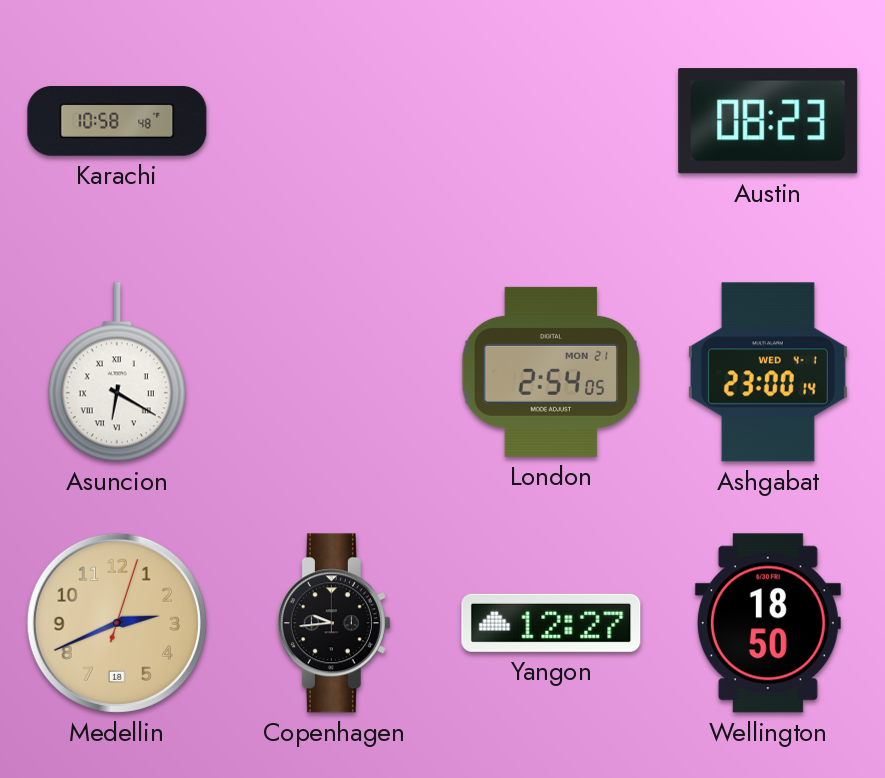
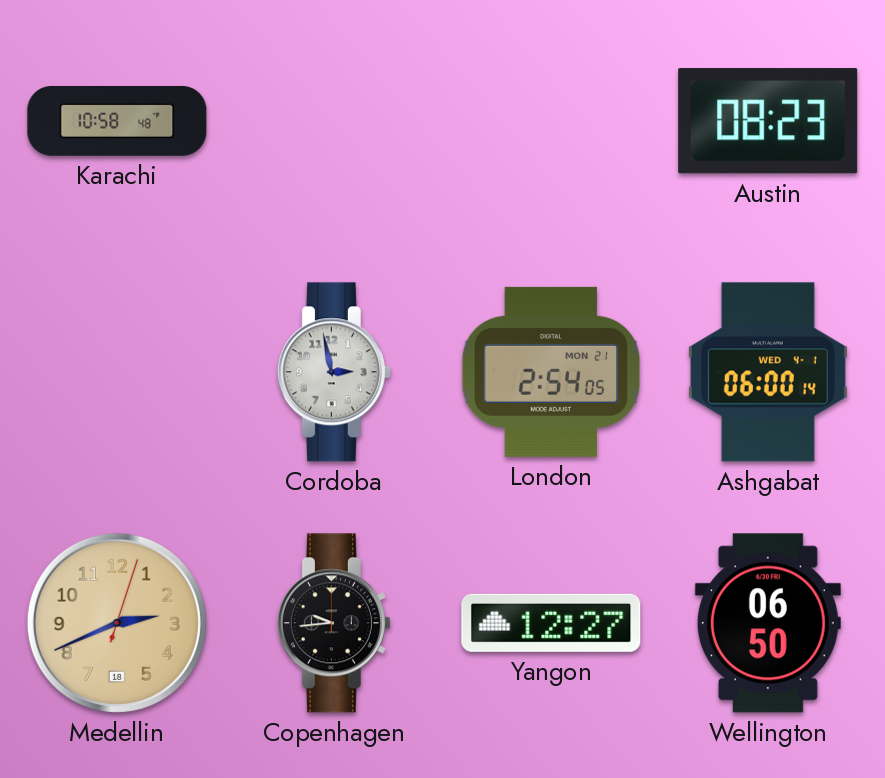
Asuncion: 6:20 -> none (117, 372)
Cordoba: none -> 2:58 (334, 372)
Ashgabat: 23:00 -> 06:00 (768, 372)
Wellington: 18:50 -> 06:50 (768, 623)
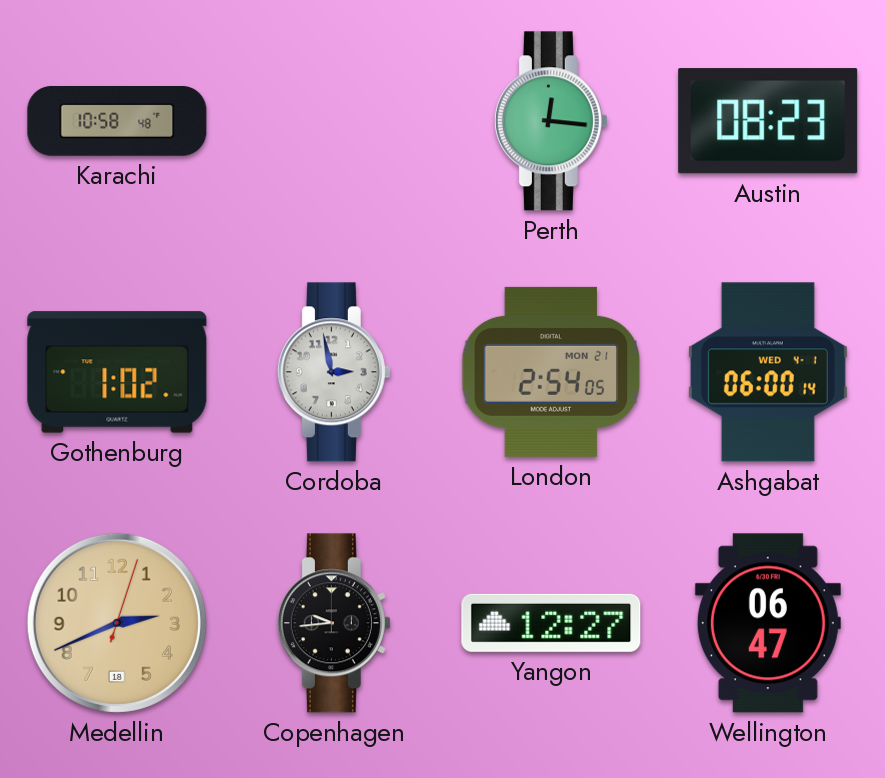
Perth: none -> 12:16 (551, 121)
Gothenburg: none -> 1:02 (117, 372)
Wellington: 06:50 -> 06:47 (768, 623)
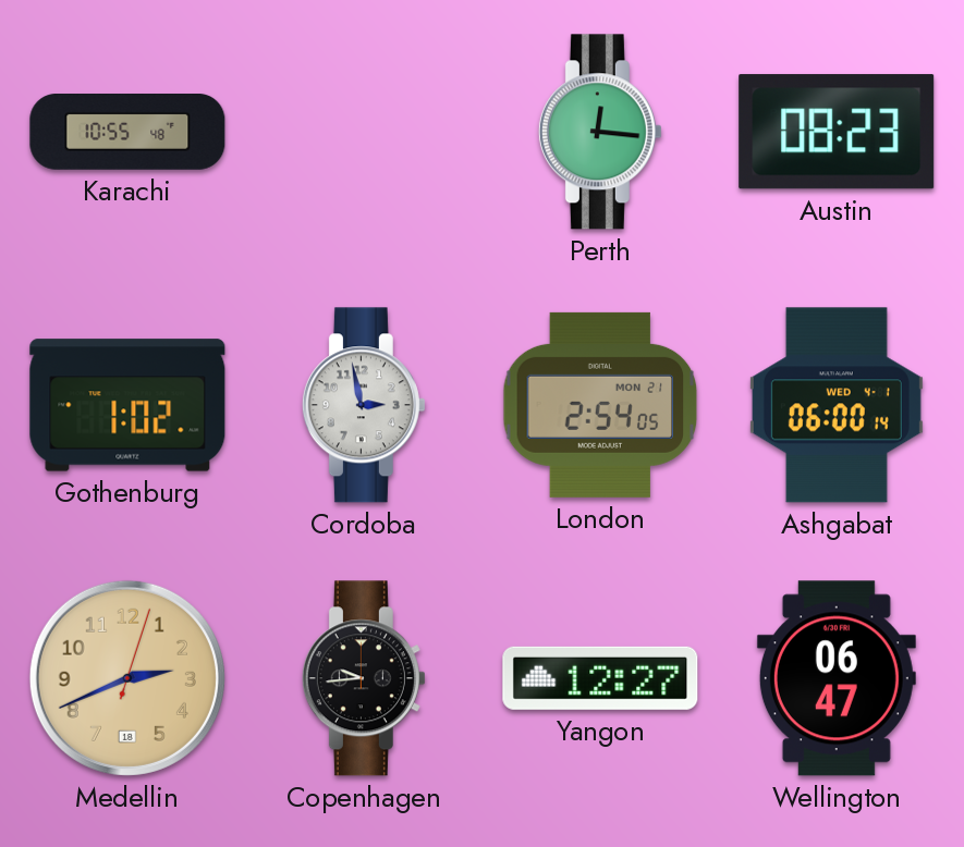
Karachi: 10:58 -> 10:55 (127, 133)
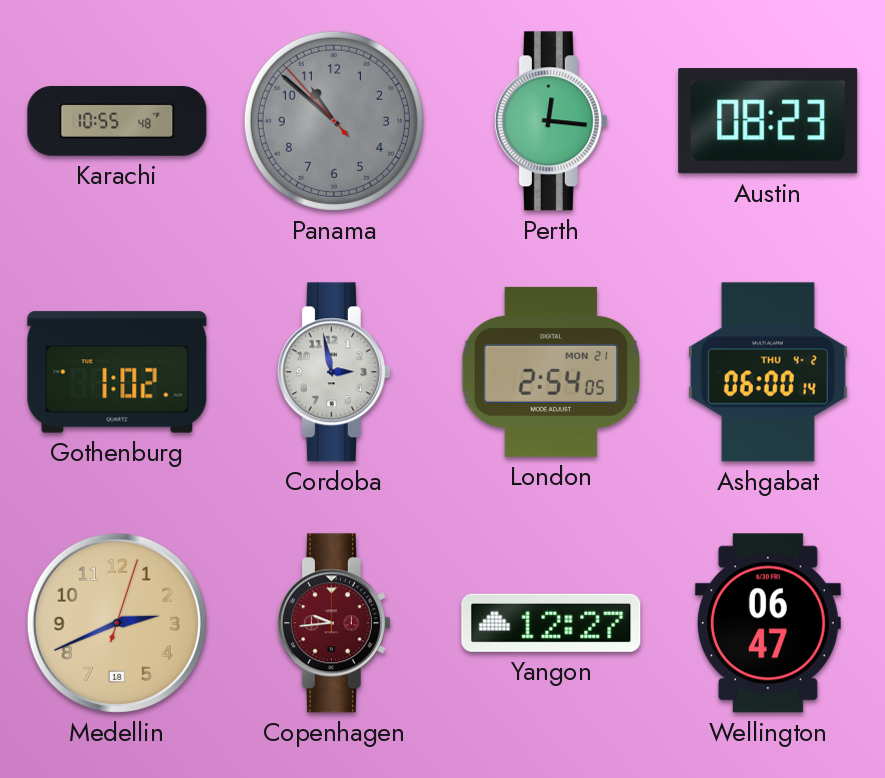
Panama: none -> 10:51 (334, 121)
Ashgabat date: WED 4-1 -> THU 4-2 (768, 372)
Copenhagen dial: black -> burgundy (334, 623)
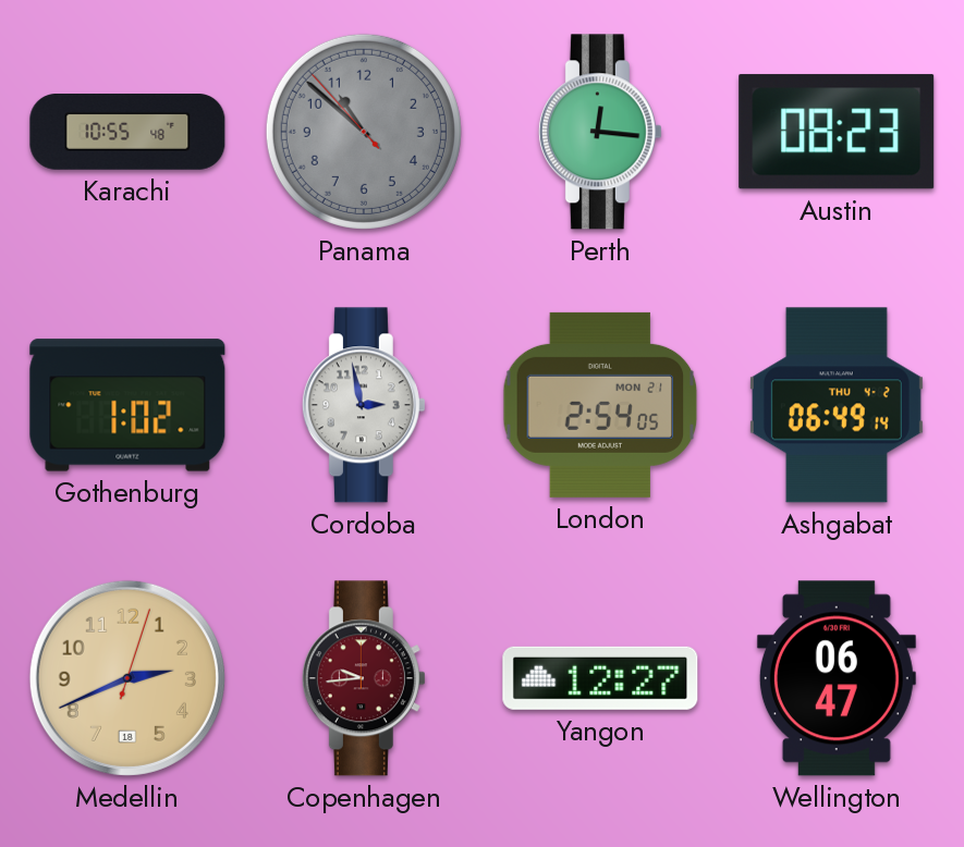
Ashgabat: 06:00 -> 06:49 (837, 405)
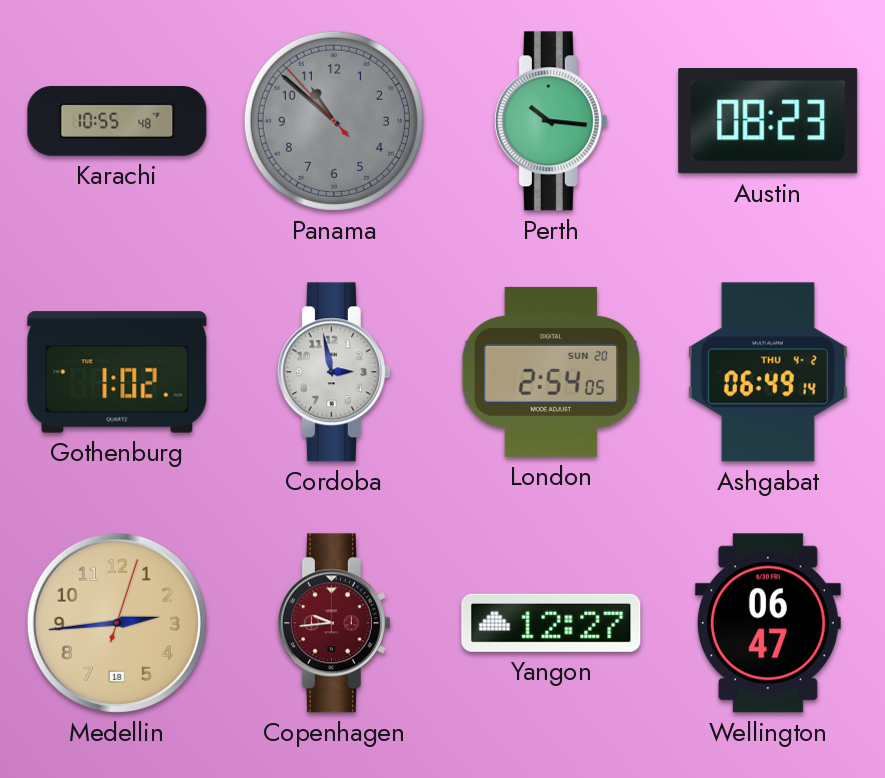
Perth: 12:16 -> 10:16 (551, 121)
London date: MON 21 -> SUN 20 (551, 372)
Medellin: 2:41 -> 2:44 (117, 623)
